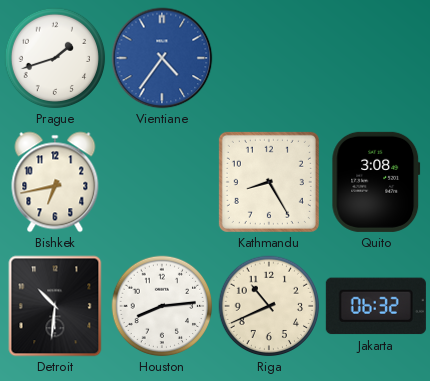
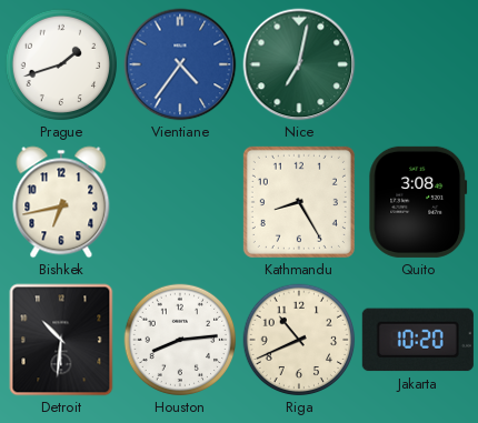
Nice: none -> 7:02 (299, 64)
Jakarta: 06:32 -> 10:20 (418, 340)
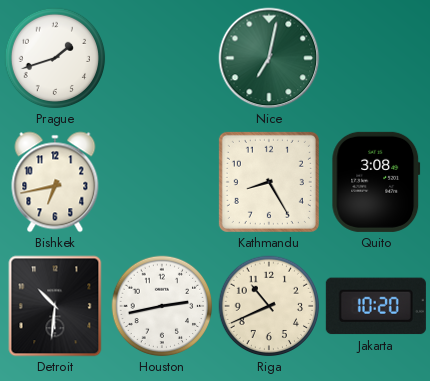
Vientiane: 4:36 -> none (180, 64)
Houston: 8:14 -> 2:43 (162, 306)
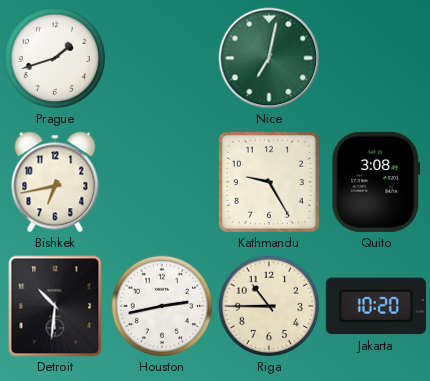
Kathmandu: 8:25 -> 9:25 (269, 182)
Riga: 10:41 -> 10:45 (269, 306)
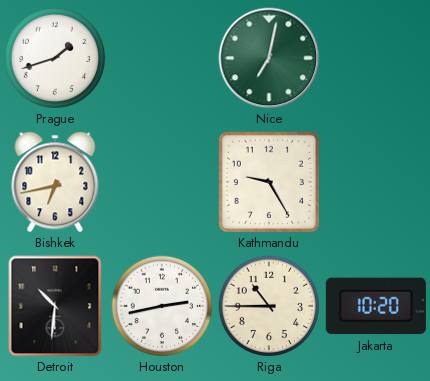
Quito: 3:08 -> none (376, 182)
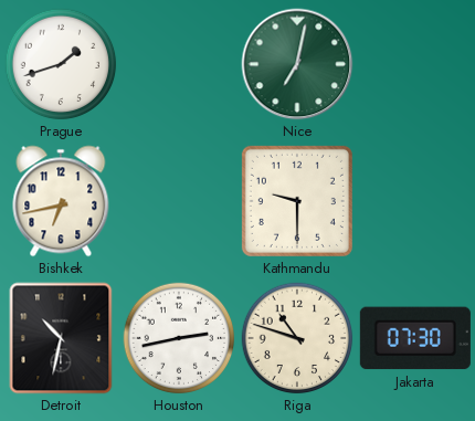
Kathmandu: 9:25 -> 9:30 (297, 201)
Detroit: 10:31 -> 10:32 (61, 338)
Riga: 10:45 -> 10:48 (297, 338)
Jakarta: 10:20 -> 07:30 (415, 338)
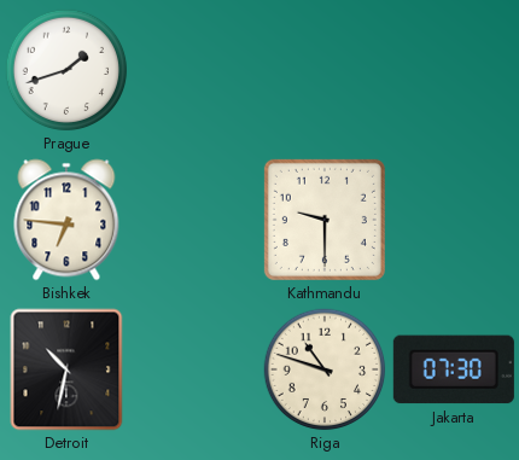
Nice: 7:02 -> none (297, 64)
Bishkek: 6:43 -> 6:46 (66, 220)
Houston: 2:43 -> none (179, 338)
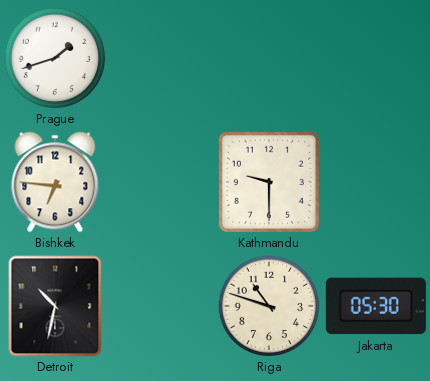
Jakarta: 07:30 -> 05:30 (376, 306)
